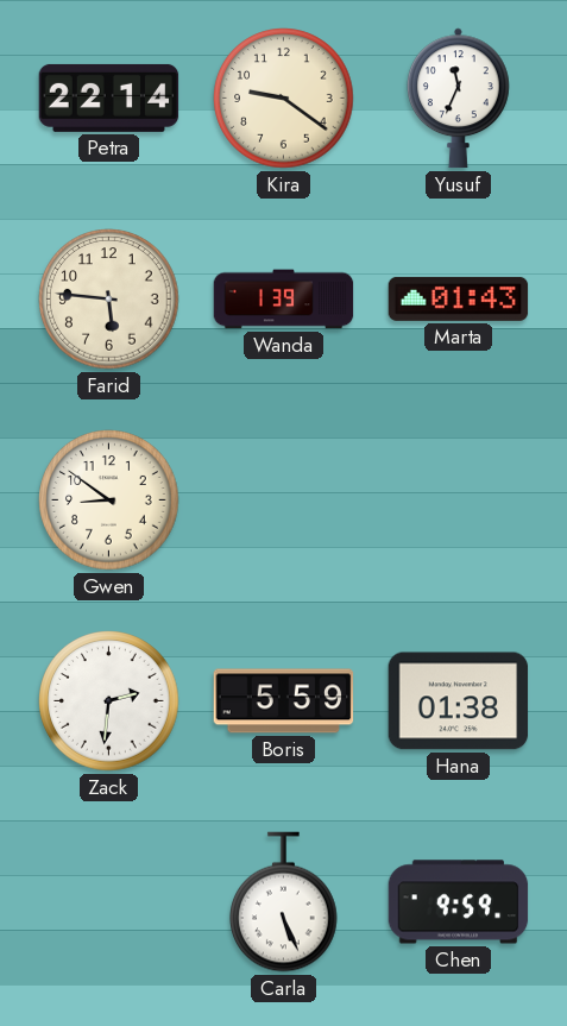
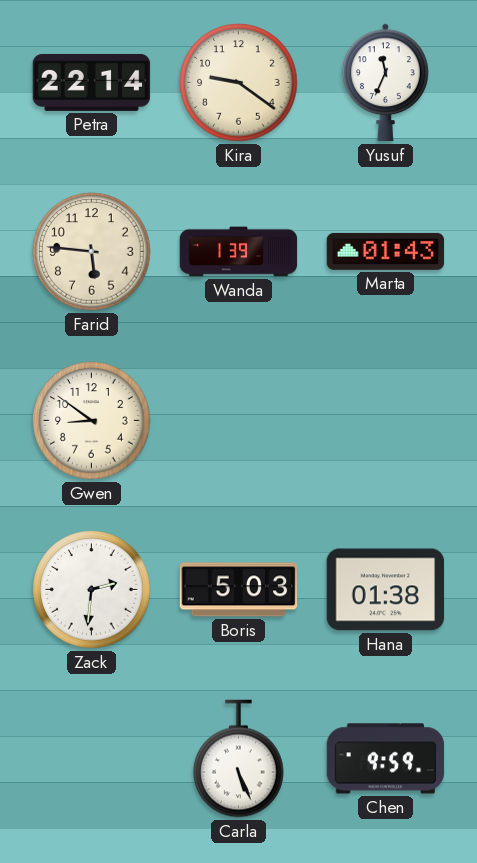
Boris: 5:59 -> 5:03 (239, 590)
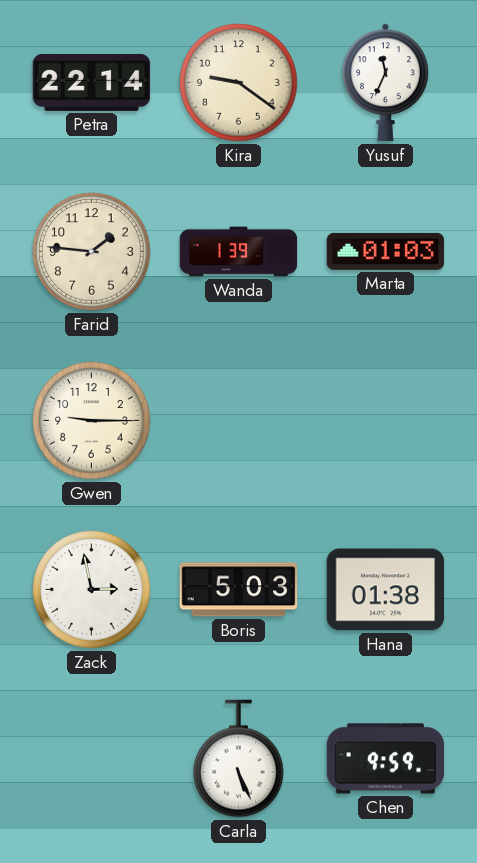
Farid: 5:46 -> 1:46 (92, 252)
Marta: 01:43 -> 01:03 (386, 251)
Gwen: 8:51 -> 9:15 (92, 421)
Zack: 2:31 -> 2:58 (92, 590)
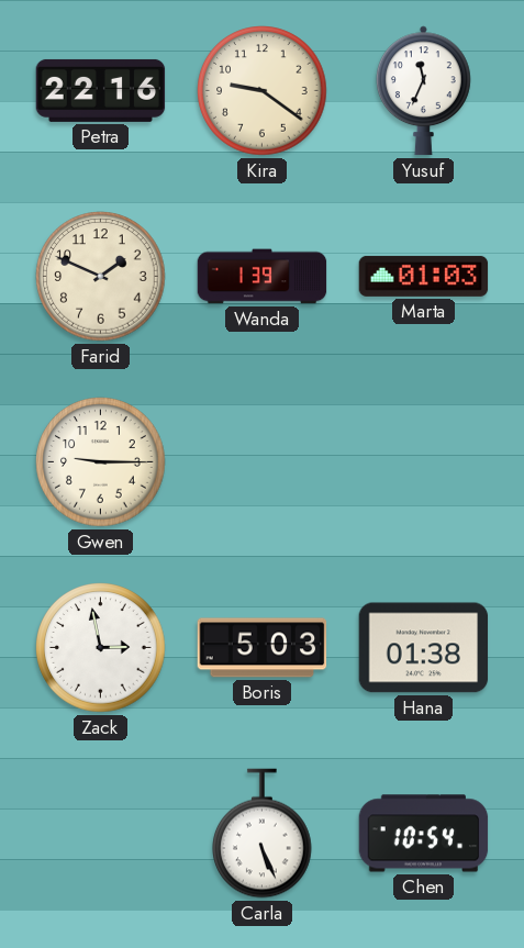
Petra: 22:14 -> 22:16 (101, 90)
Farid: 1:46 -> 1:49 (101, 277)
Chen: 9:59 -> 10:54 (424, 834)
